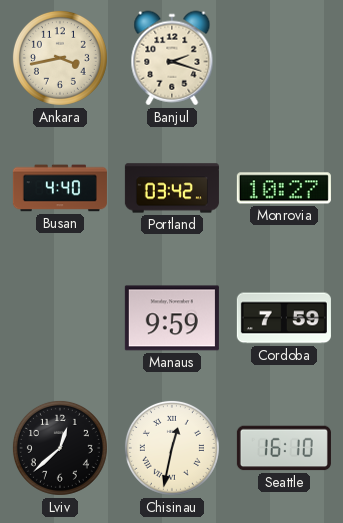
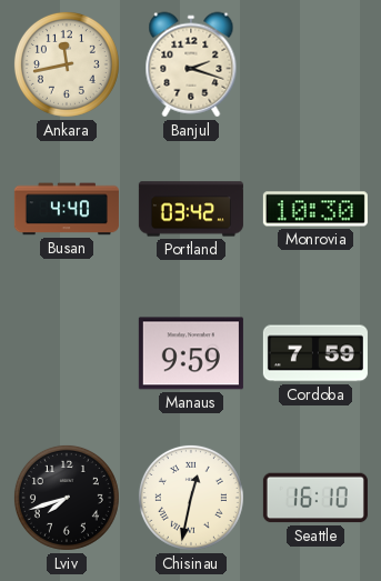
Ankara: 3:43 -> 11:43 (67, 64)
Monrovia: 10:27 -> 10:30 (315, 209)
Lviv: 12:38 -> 7:42 (67, 498)
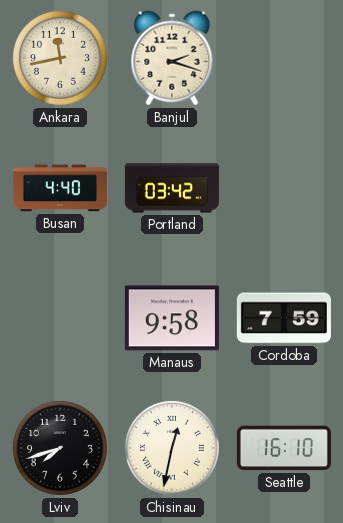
Monrovia: 10:30 -> none (315, 209)
Manaus: 9:59 -> 9:58 (172, 318)
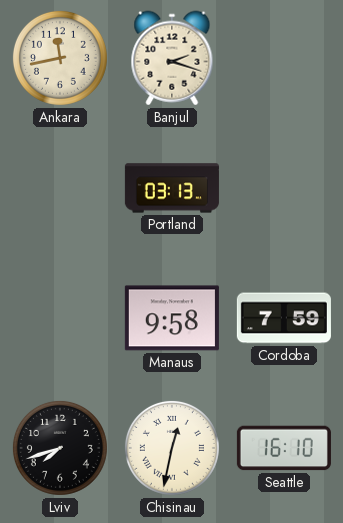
Busan: 4:40 -> none (60, 188)
Portland: 03:42 -> 03:13 (172, 188)
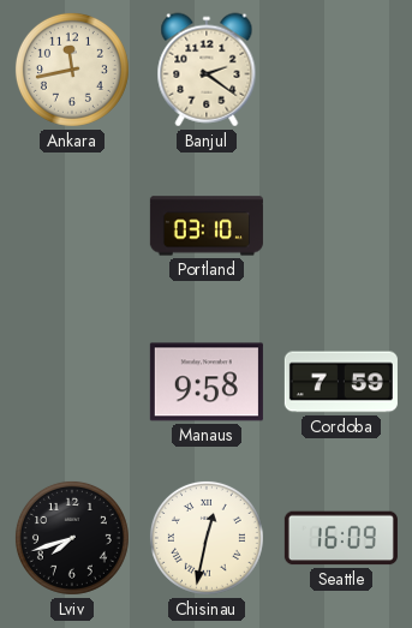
Banjul: 2:18 -> 2:21 (207, 70)
Portland: 03:13 -> 03:10 (207, 226)
Seattle: 16:10 -> 16:09 (341, 538)
